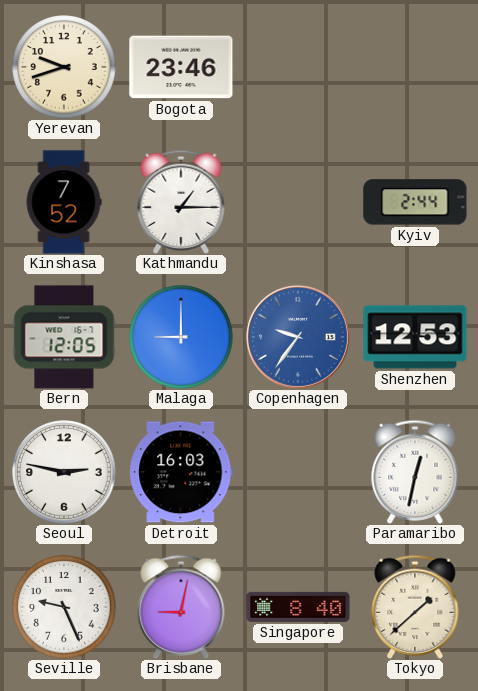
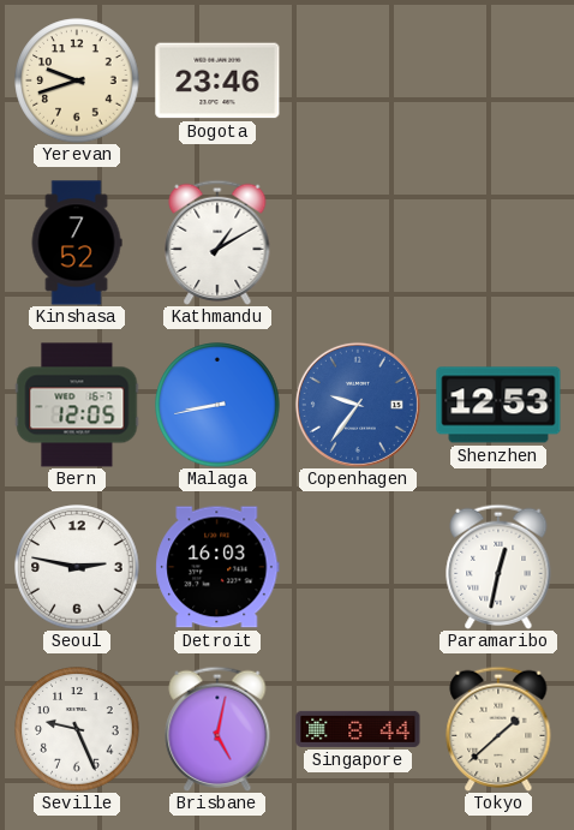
Kathmandu: 1:15 -> 1:10 (217, 241)
Kyiv: 2:44 -> none (415, 202)
Malaga: 9:00 -> 8:43 (217, 405)
Brisbane: 9:02 -> 5:02 (217, 728)
Singapore: 8:40 -> 8:44 (358, 729)
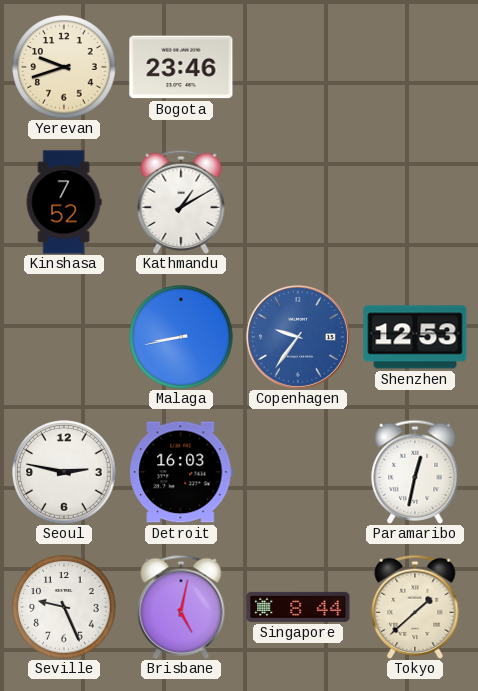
Bern: 12:05 -> none (77, 405)
